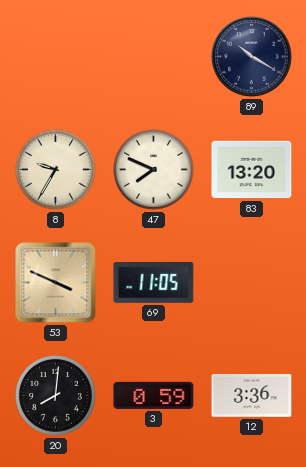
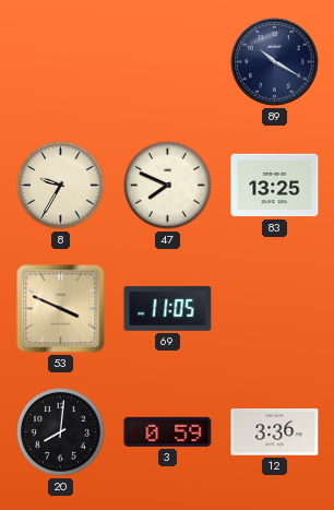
83: 13:20 -> 13:25 (275, 186)
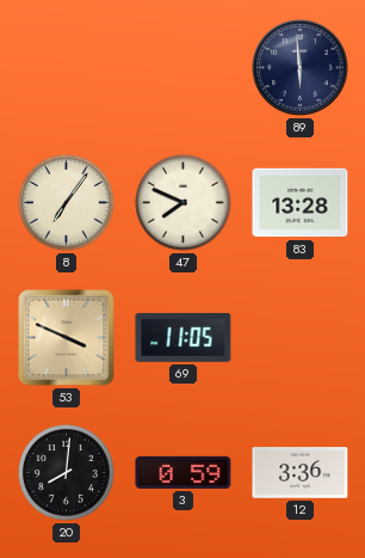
89: 10:20 -> 5:59 (301, 68)
8: 9:35 -> 7:06 (67, 203)
83: 13:25 -> 13:28 (301, 203)
